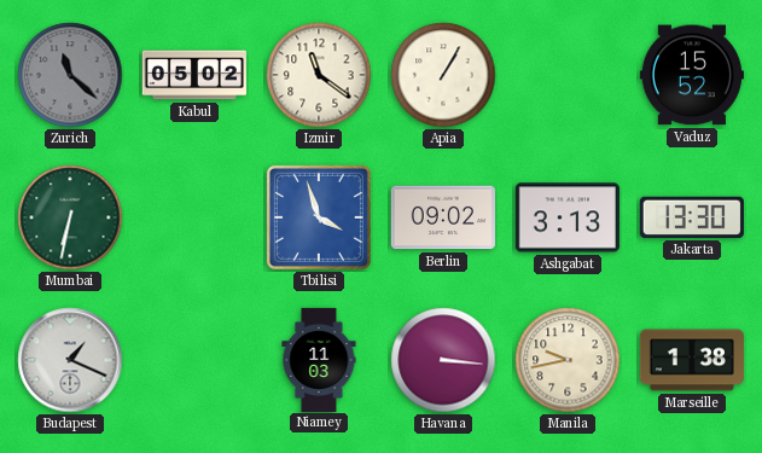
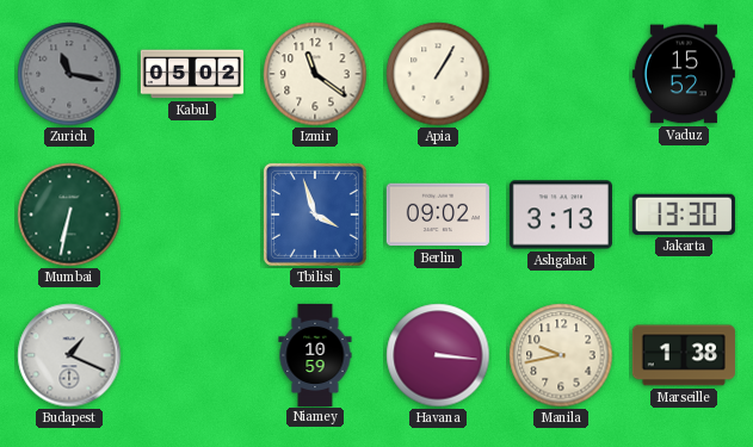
Zurich: 11:22 -> 11:17 (69, 74)
Niamey: 11:03 -> 10:59 (315, 354)
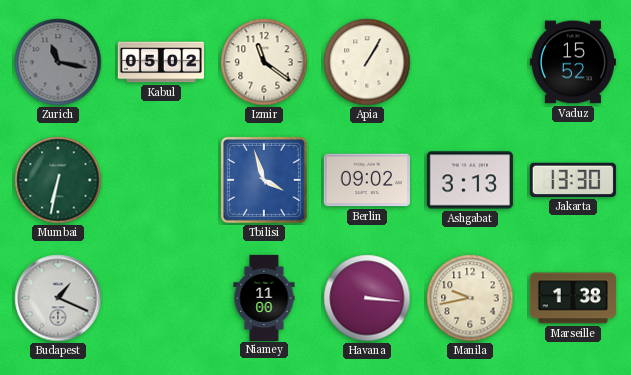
Niamey: 10:59 -> 11:00 (264, 297)
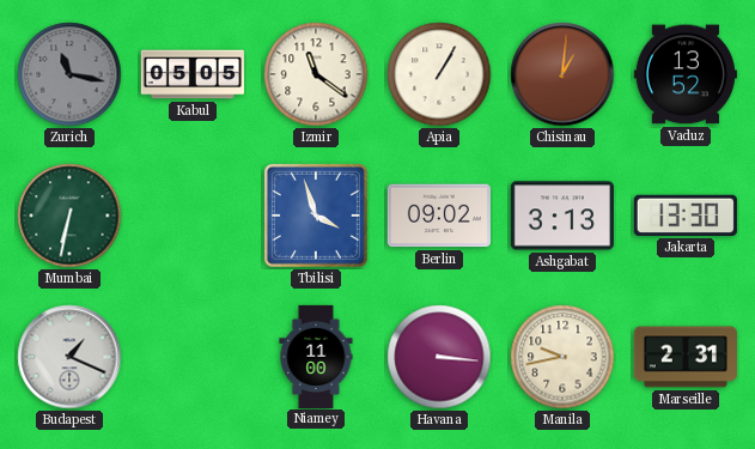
Kabul: 05:02 -> 05:05 (193, 74)
Chisinau: none -> 1:01 (562, 74)
Vaduz: 15:52 -> 13:52 (686, 74)
Marseille: 1:38 -> 2:31 (686, 357)
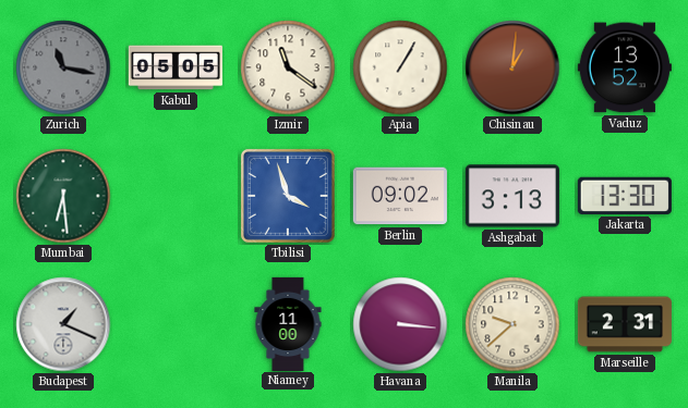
Mumbai: 6:32 -> 6:29 (63, 196)
Manila: 9:43 -> 9:38 (512, 324)
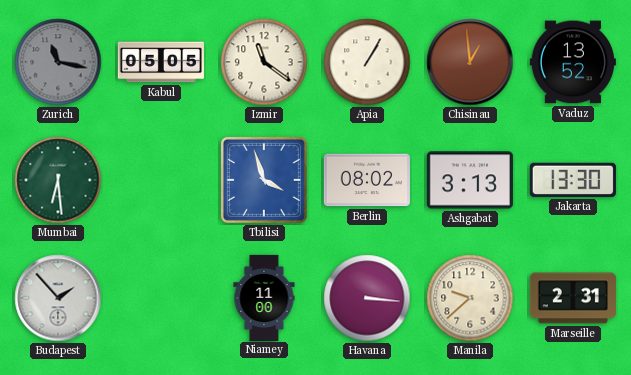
Chisinau: 1:01 -> 12:59 (470, 62)
Berlin: 09:02 -> 08:02 (367, 180)
Budapest: 1:19 -> 1:53 (58, 298)
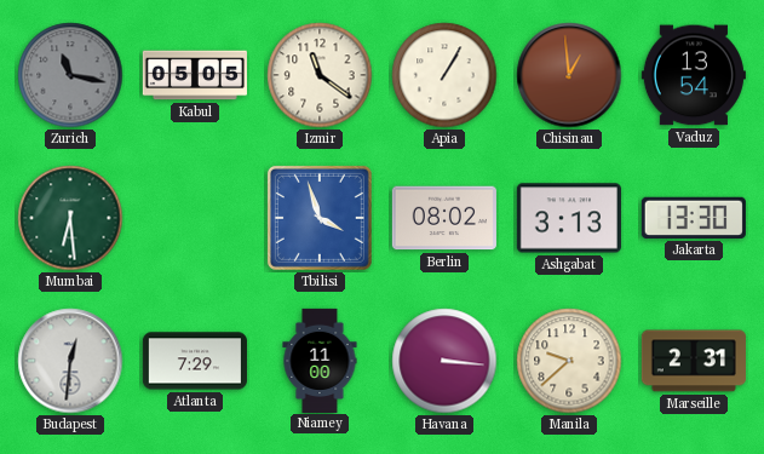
Vaduz: 13:52 -> 13:54 (694, 75)
Budapest: 1:53 -> 12:31 (70, 361)
Atlanta: none -> 7:29 (195, 361)
